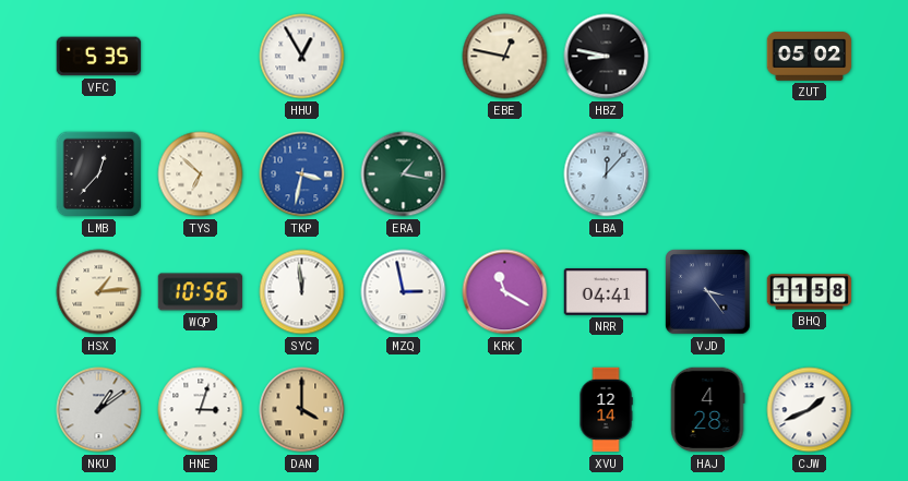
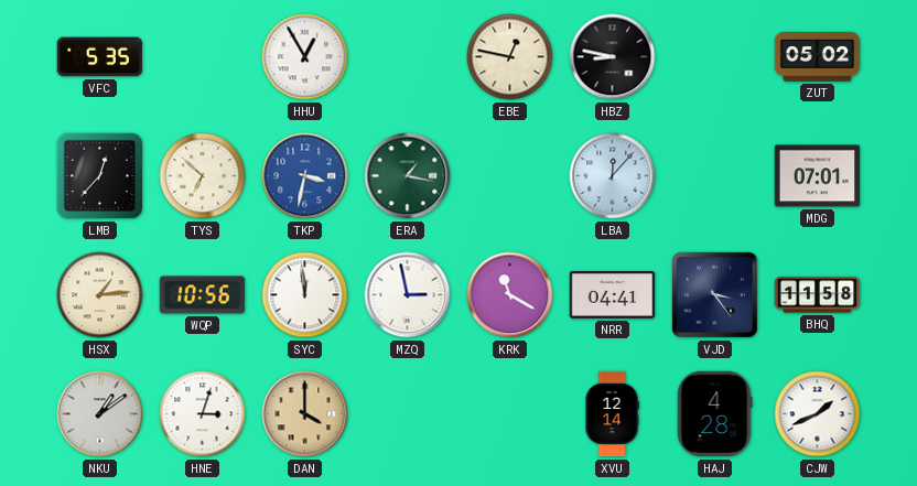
MDG: none -> 07:01 (818, 176)
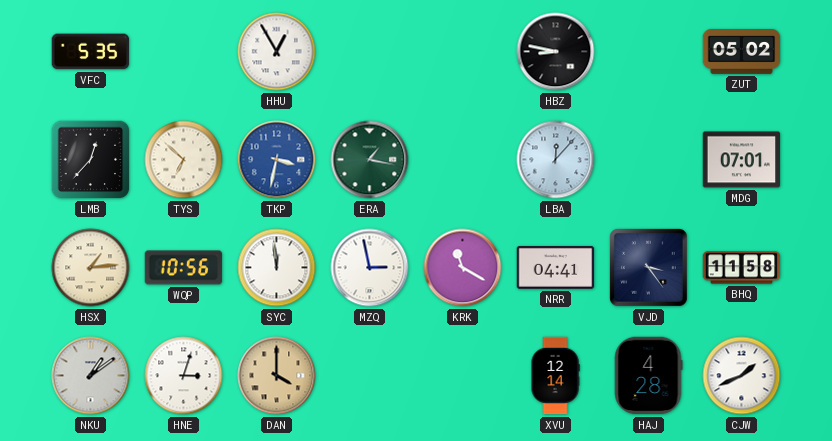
EBE: 12:47 -> none (510, 57)
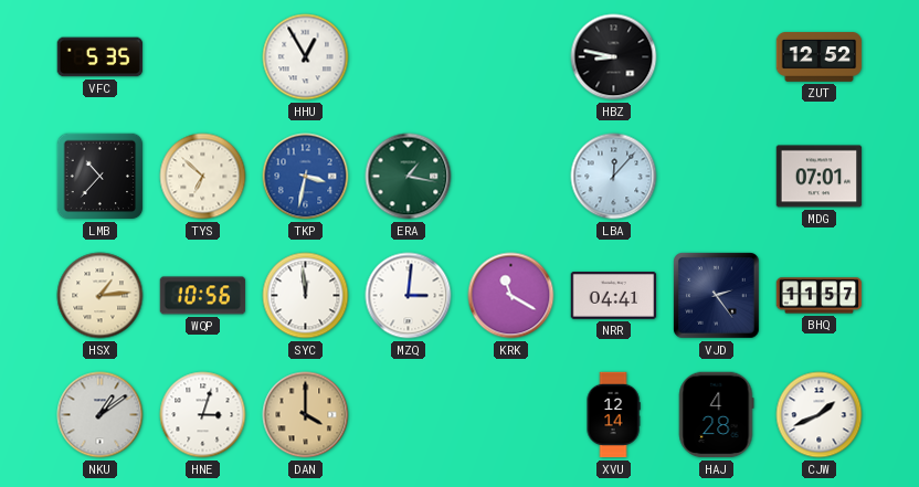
ZUT: 05:02 -> 12:52 (820, 57)
LMB: 12:37 -> 10:37 (101, 177)
MZQ: 2:58 -> 3:01 (409, 296)
VJD: 3:24 -> 2:24 (717, 296)
BHQ: 11:58 -> 11:57 (820, 296)
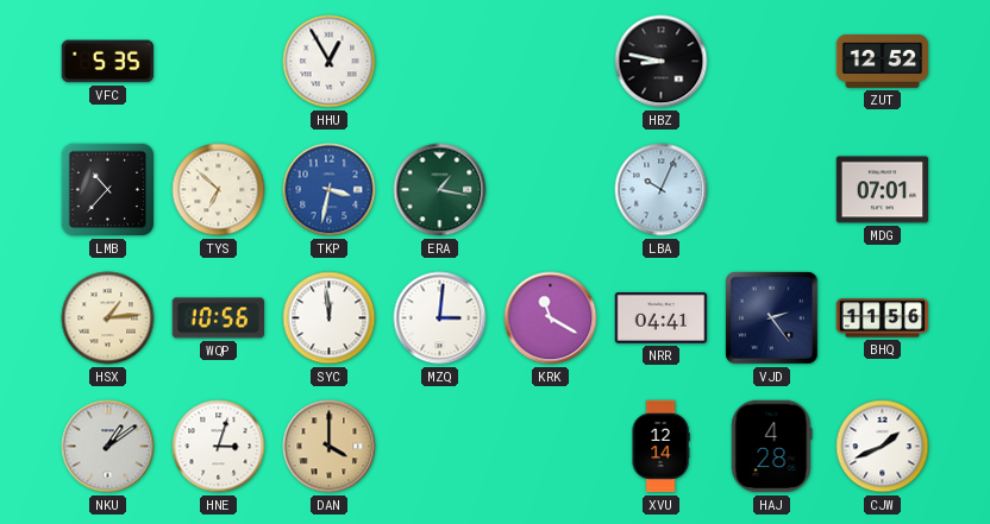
LBA: 12:07 -> 10:04 (662, 190)
BHQ: 11:57 -> 11:56 (883, 318)
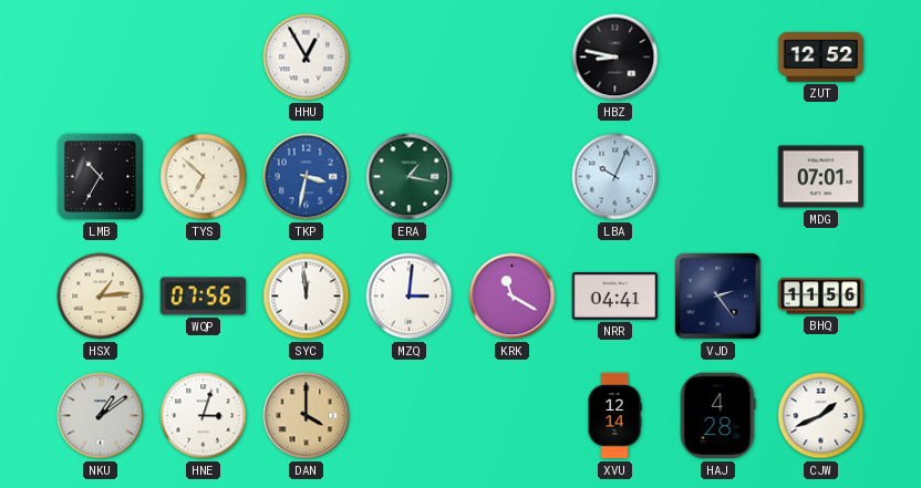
VFC: 5:35 -> none (108, 62)
LMB: 10:37 -> 10:35 (101, 177)
WQP: 10:56 -> 07:56 (204, 297)
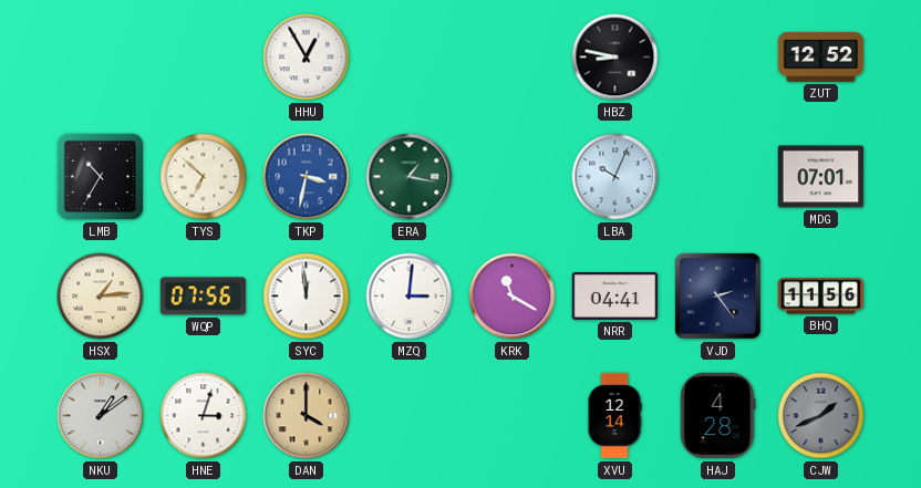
CJW dial: white -> grey (821, 416)
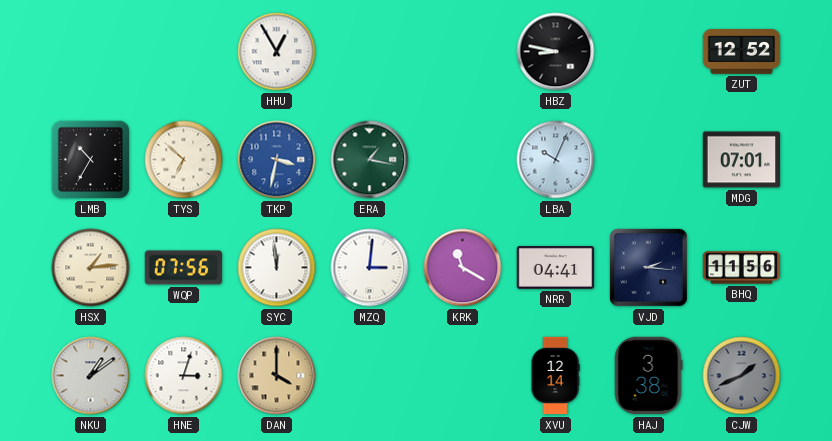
VJD: 2:24 -> 2:16 (649, 268)
HAJ: 4:28 -> 3:38 (648, 376)
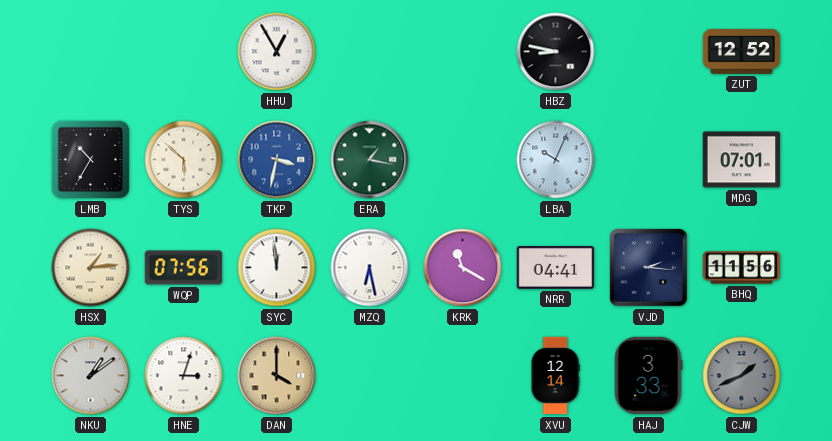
TYS: 6:52 -> 5:52 (184, 160)
MZQ: 3:01 -> 6:28 (370, 268)
HAJ: 3:38 -> 3:33 (648, 376)
